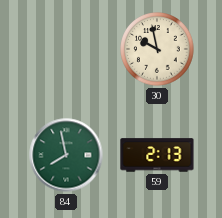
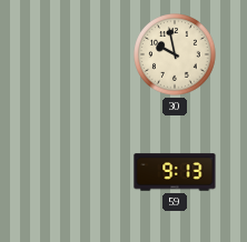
84: 7:58 -> none (66, 155)
59: 2:13 -> 9:13 (175, 172)
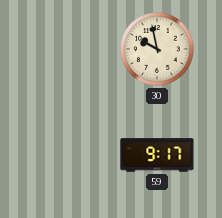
59: 9:13 -> 9:17 (157, 155)
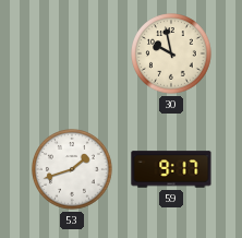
53: none -> 1:42 (72, 169)
